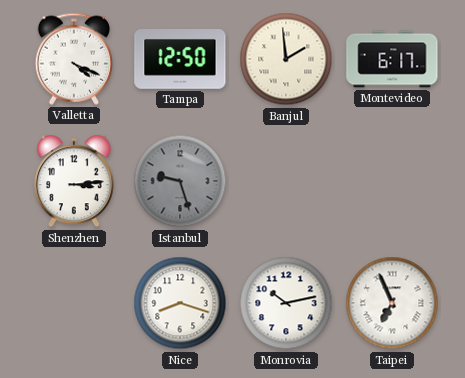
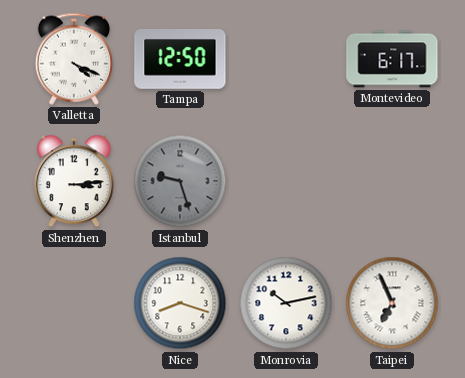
Banjul: 1:59 -> none (286, 59)
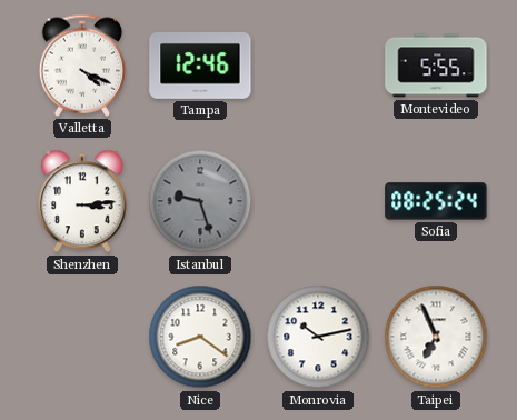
Tampa: 12:50 -> 12:46 (200, 67)
Montevideo: 6:17 -> 5:55 (436, 66)
Sofia: none -> 08:25 (436, 201)
Nice: 8:18 -> 8:21 (200, 337)
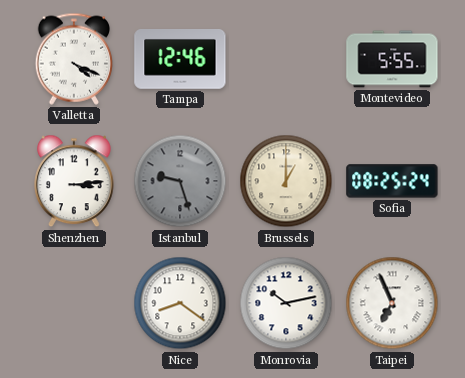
Brussels: none -> 1:00 (286, 181)
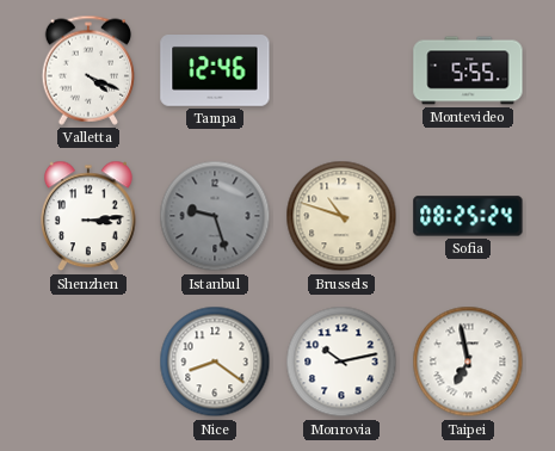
Brussels: 1:00 -> 10:48 (341, 216)
Taipei: 6:56 -> 6:58 (468, 362)
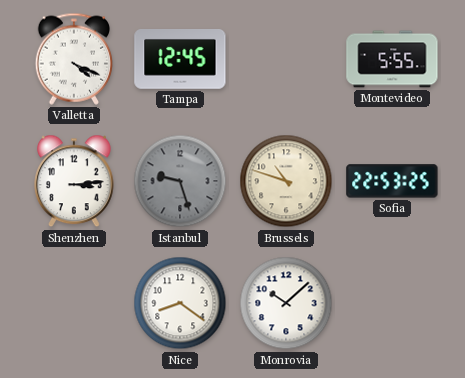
Tampa: 12:46 -> 12:45 (180, 60)
Sofia: 08:25 -> 22:53 (392, 181)
Monrovia: 10:13 -> 10:08 (286, 303)
Taipei: 6:58 -> none (468, 362)
